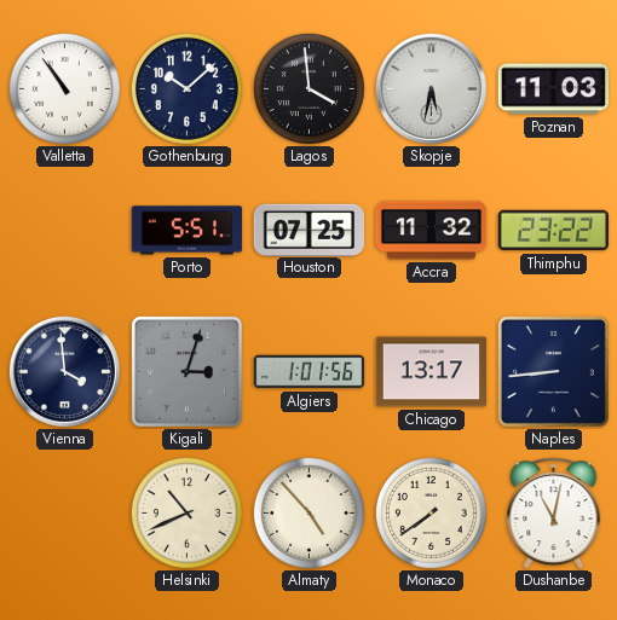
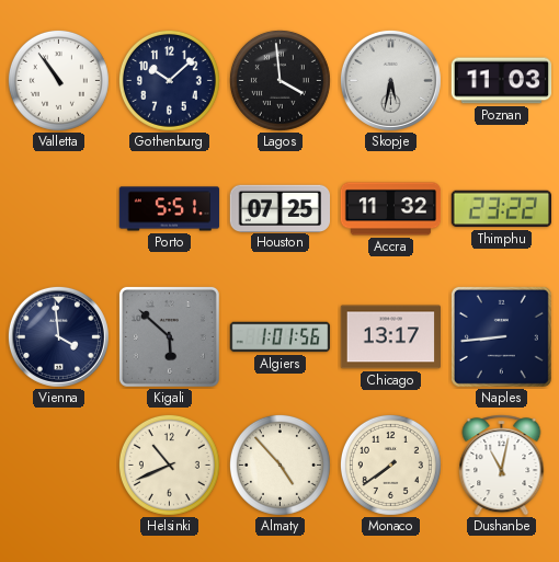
Kigali: 3:03 -> 5:52 (169, 336)
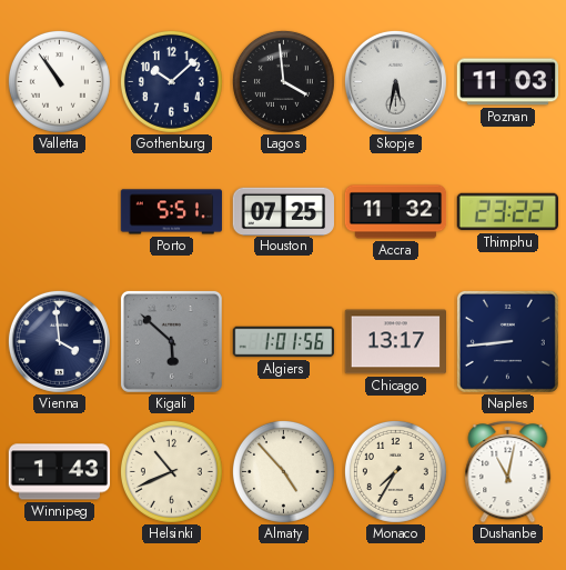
Winnipeg: none -> 1:43 (60, 472)
Monaco: 7:39 -> 7:35 (395, 471)
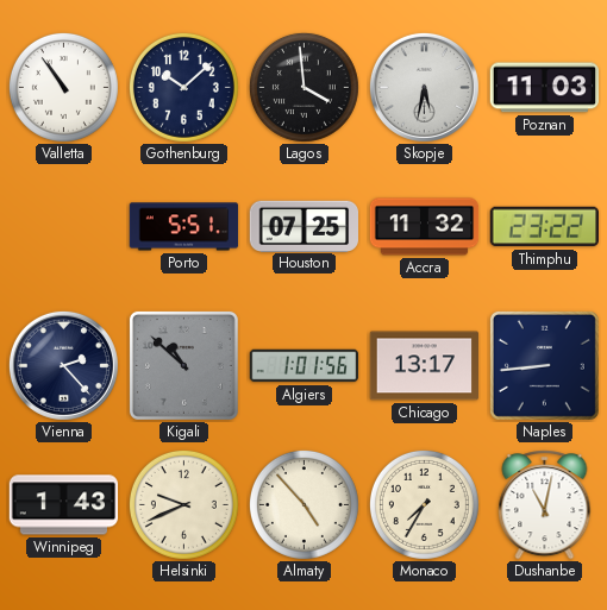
Vienna: 3:59 -> 2:23 (63, 365)
Kigali: 5:52 -> 10:52 (183, 365)
Helsinki: 10:41 -> 9:41 (183, 504)
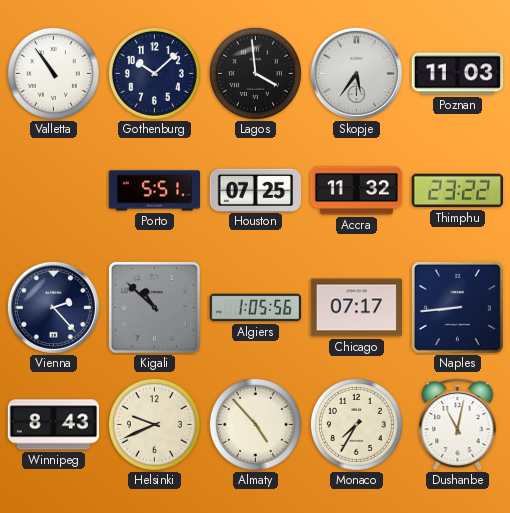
Skopje: 5:32 -> 5:36 (356, 73)
Algiers: 1:01 -> 1:05 (256, 308)
Chicago: 13:17 -> 07:17 (356, 308)
Winnipeg: 1:43 -> 8:43 (54, 425)
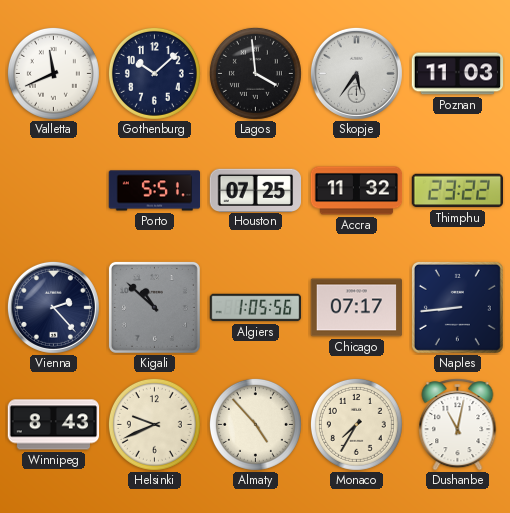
Valletta: 10:54 -> 11:41 (53, 73)
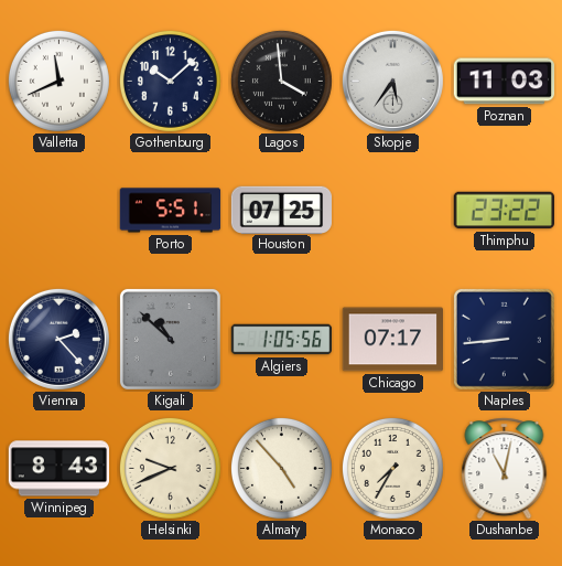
Accra: 11:32 -> none (357, 191)
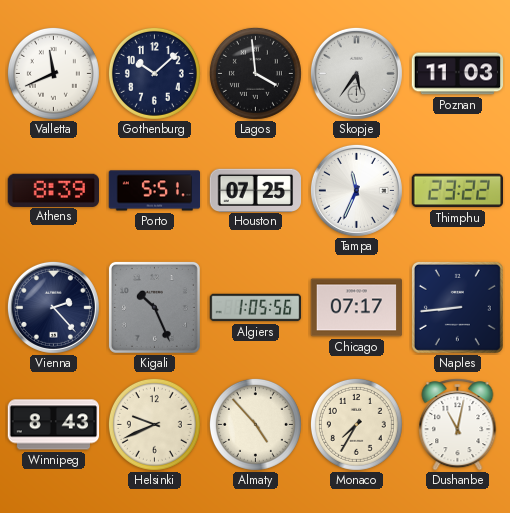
Athens: none -> 8:39 (53, 190)
Tampa: none -> 11:34 (356, 190)
Kigali: 10:52 -> 10:26 (154, 307)
